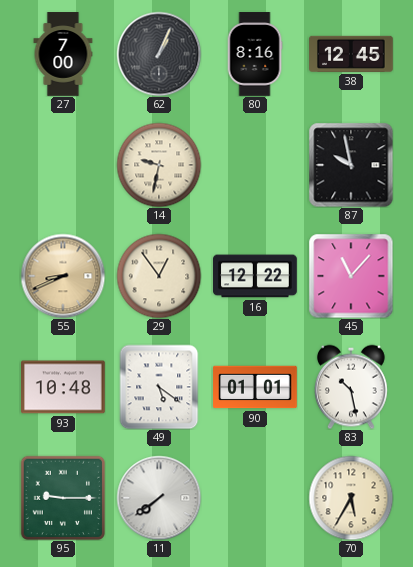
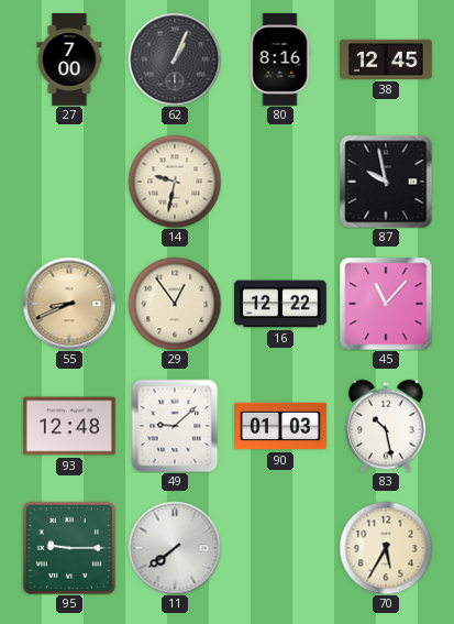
93: 10:48 -> 12:48 (70, 426)
49: 5:21 -> 9:08 (175, 426)
90: 01:01 -> 01:03 (280, 426)
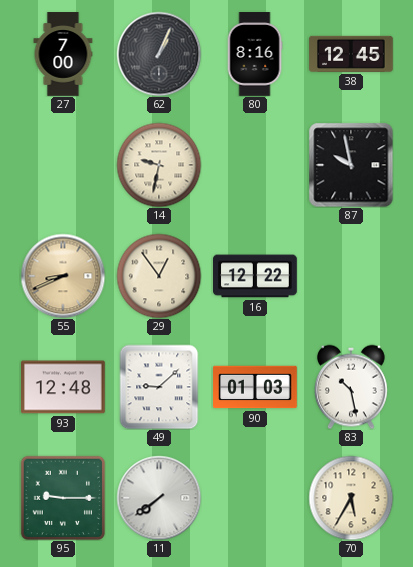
45: 11:07 -> none (386, 304)
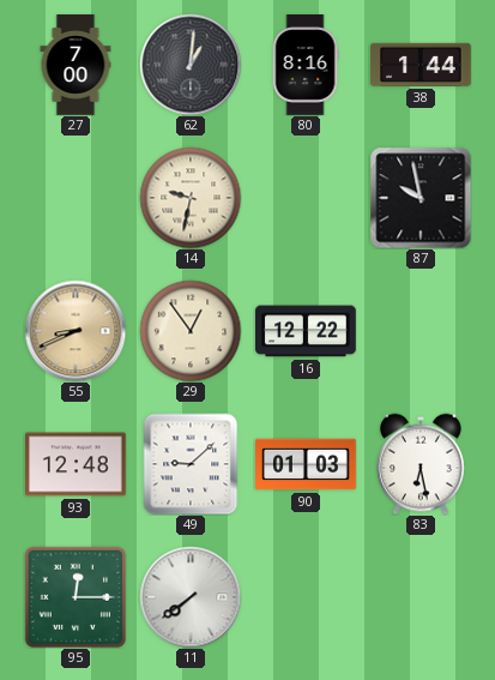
62: 1:04 -> 1:01 (191, 65)
38: 12:45 -> 1:44 (421, 65)
83: 10:28 -> 6:28 (422, 464)
95: 9:15 -> 12:15 (74, 596)
70: 5:35 -> none (351, 498)
